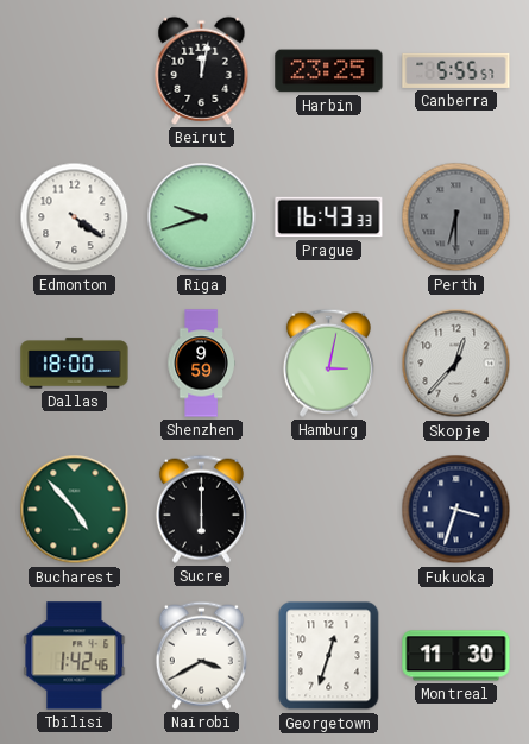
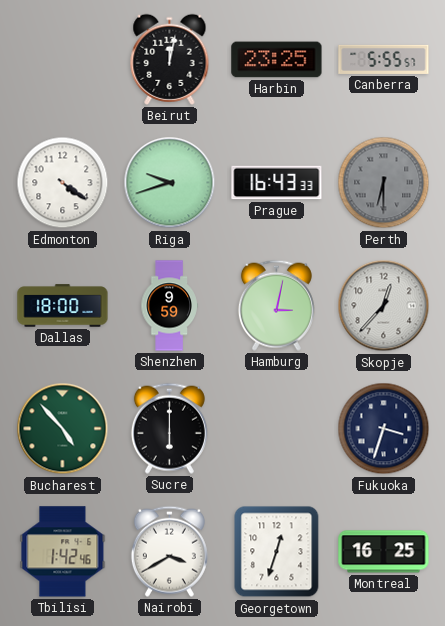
Montreal: 11:30 -> 16:25 (384, 552)
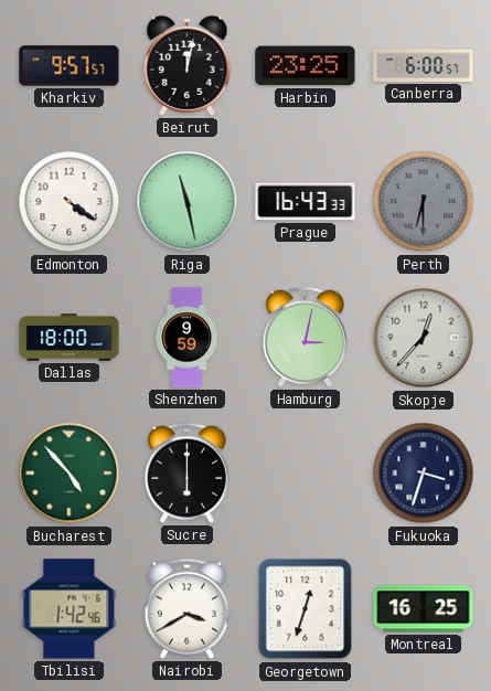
Kharkiv: none -> 9:57 (70, 66)
Canberra: 5:55 -> 6:00 (424, 65)
Riga: 9:42 -> 11:28 (188, 202)
